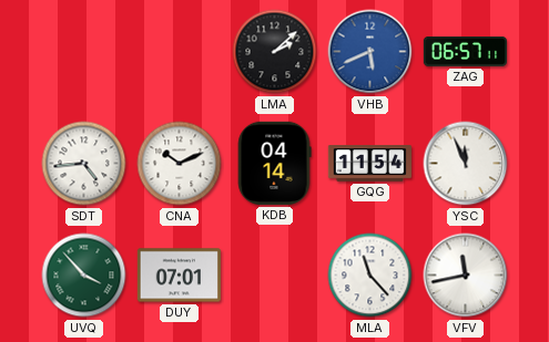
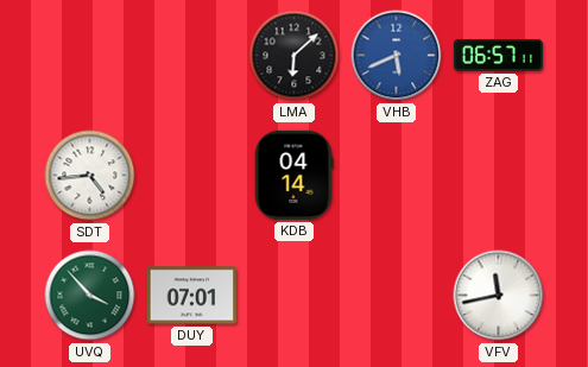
LMA: 2:08 -> 6:08 (295, 56)
CNA: 10:11 -> none (180, 164)
GQG: 11:54 -> none (369, 164)
YSC: 11:56 -> none (466, 164)
MLA: 11:23 -> none (370, 276)
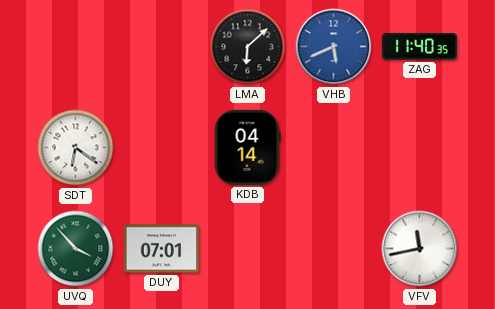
ZAG: 06:57 -> 11:40 (419, 46)
SDT: 4:44 -> 6:21 (76, 148)
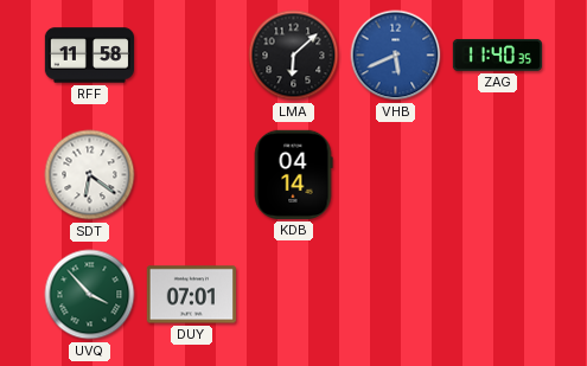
RFF: none -> 11:58 (89, 56)
VFV: 11:43 -> none (420, 249)
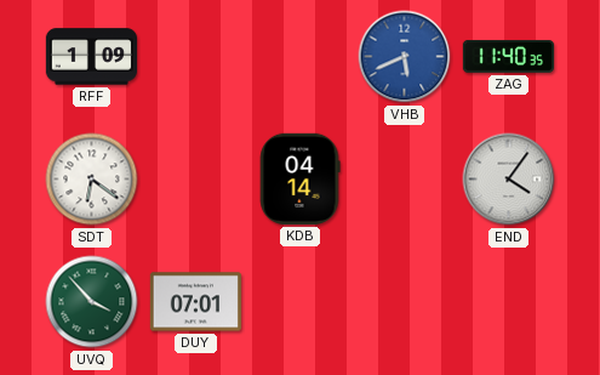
RFF: 11:58 -> 1:09 (91, 57)
LMA: 6:08 -> none (294, 56)
END: none -> 4:06 (509, 180)
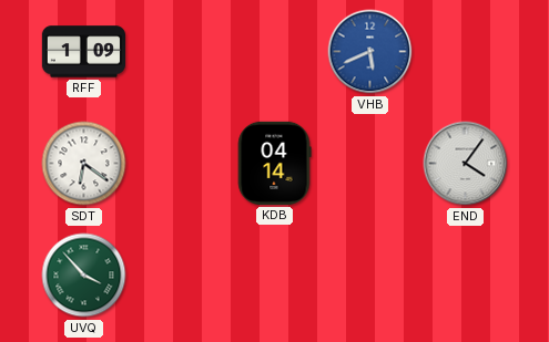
ZAG: 11:40 -> none (508, 56)
DUY: 07:01 -> none (195, 302)
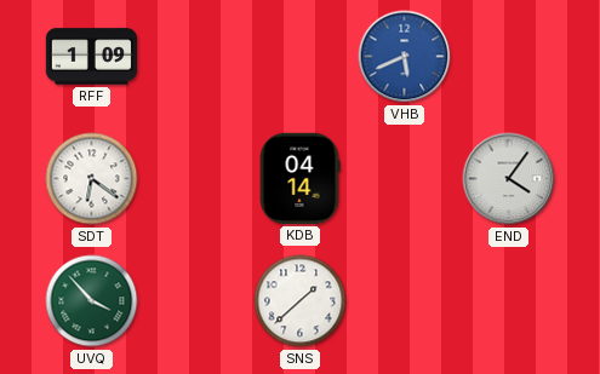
SNS: none -> 1:38 (301, 301)
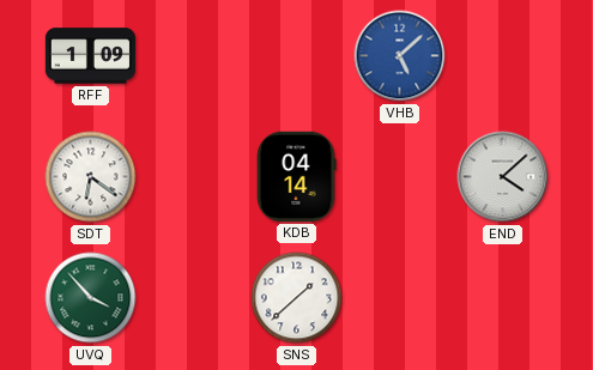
VHB: 5:41 -> 5:08 (400, 56)
END: 4:06 -> 4:08 (503, 177)
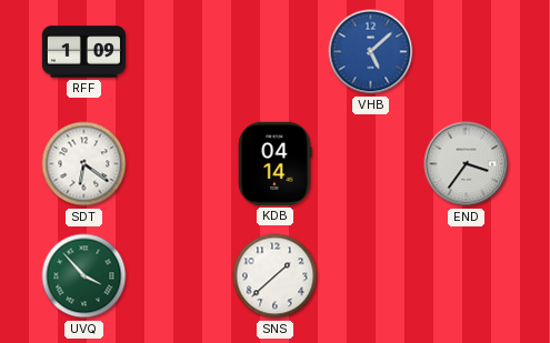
END: 4:08 -> 3:36 (467, 164)
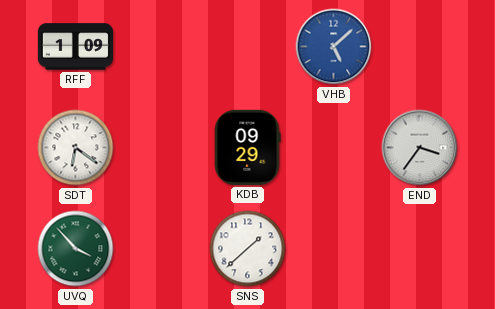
KDB: 04:14 -> 09:29 (247, 147)
